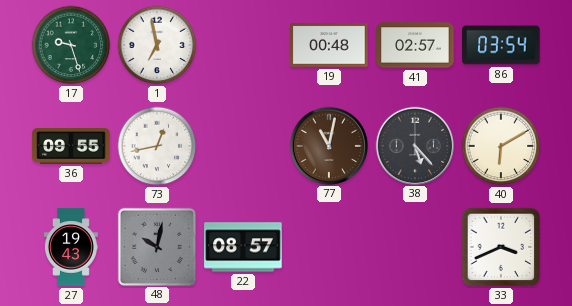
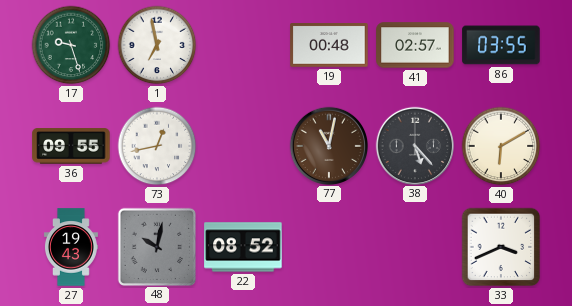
86: 03:54 -> 03:55 (501, 45)
22: 08:57 -> 08:52 (243, 247)
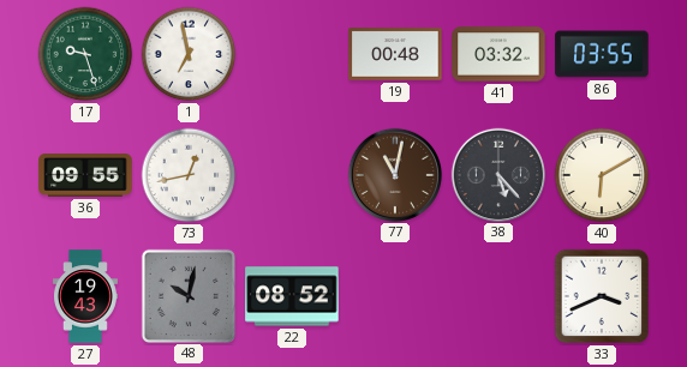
41: 02:57 -> 03:32 (498, 54)
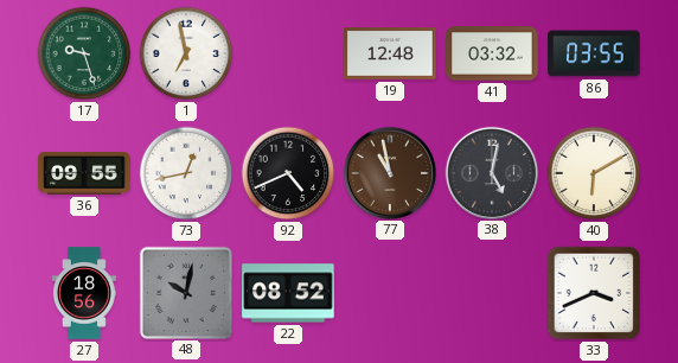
19: 00:48 -> 12:48 (390, 53)
92: none -> 4:41 (288, 173)
77: 11:02 -> 10:58 (389, 172)
38: 5:23 -> 5:02 (491, 172)
27: 19:43 -> 18:56 (84, 293)
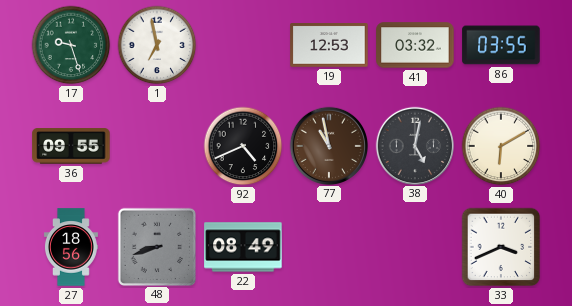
19: 12:48 -> 12:53 (329, 45)
73: 12:43 -> none (186, 173)
48: 10:02 -> 8:42 (156, 246)
22: 08:52 -> 08:49 (243, 247)
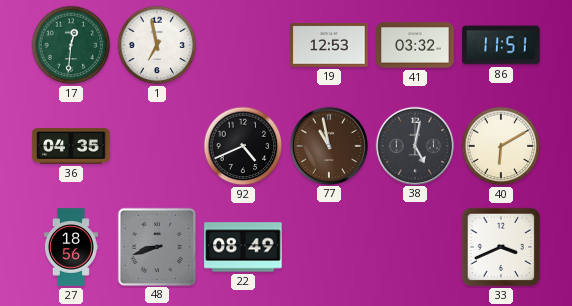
17: 9:27 -> 12:31 (71, 45)
86: 03:55 -> 11:51 (501, 45)
36: 09:55 -> 04:35 (71, 146)
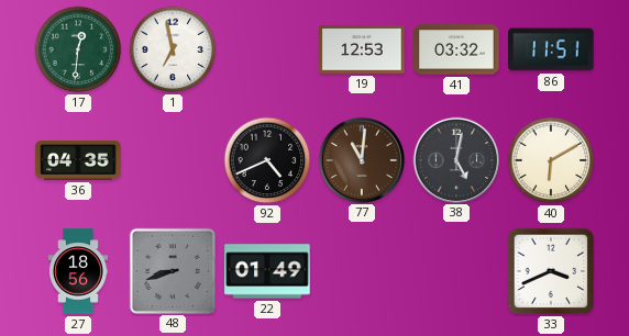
77: 10:58 -> 11:01 (361, 159)
22: 08:49 -> 01:49 (267, 271)
